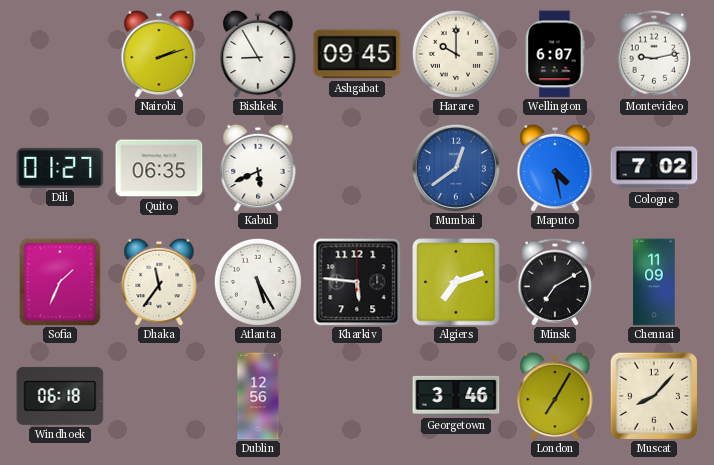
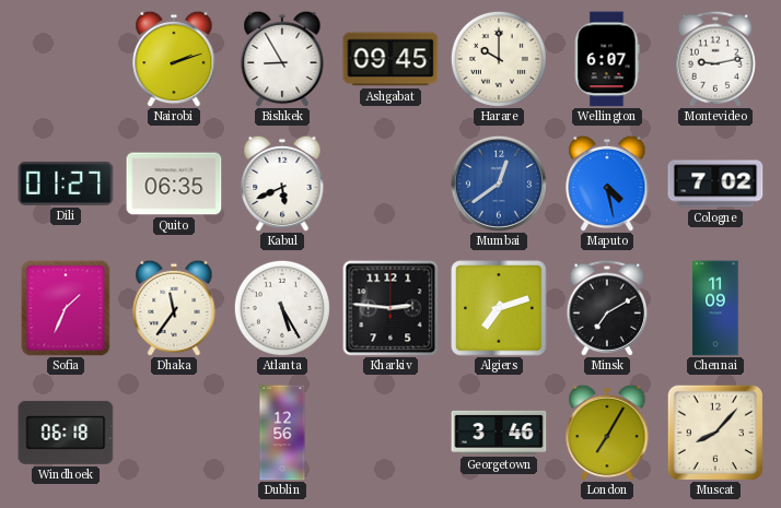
Kharkiv: 5:46 -> 2:46 (391, 308)
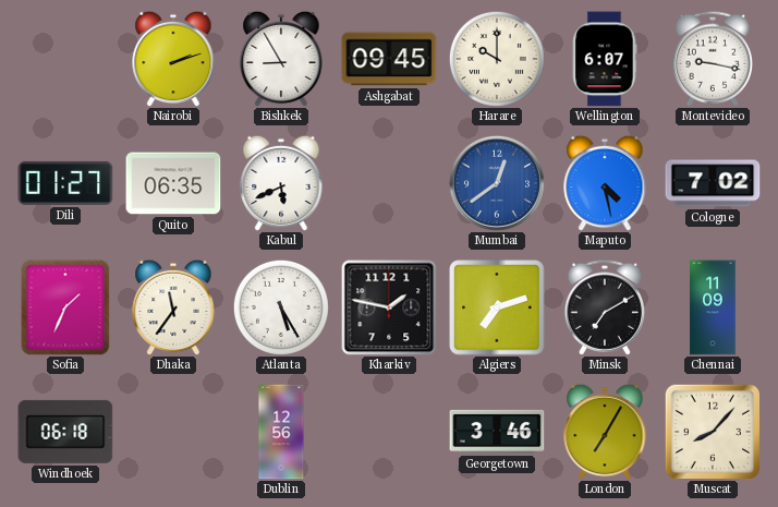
Montevideo: 9:13 -> 9:17 (712, 59)
Kharkiv: 2:46 -> 1:47 (389, 307)
